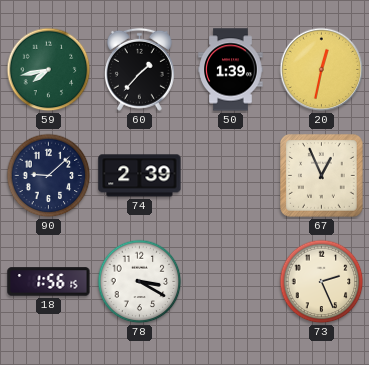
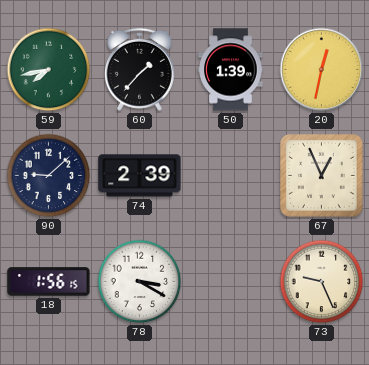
73: 2:26 -> 9:26 (322, 282)
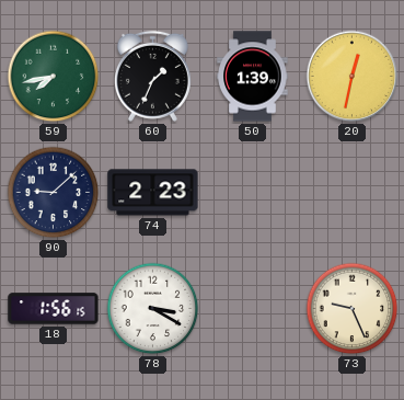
60: 1:37 -> 1:34 (152, 76)
74: 2:39 -> 2:23 (153, 193)
67: 12:56 -> none (322, 176)
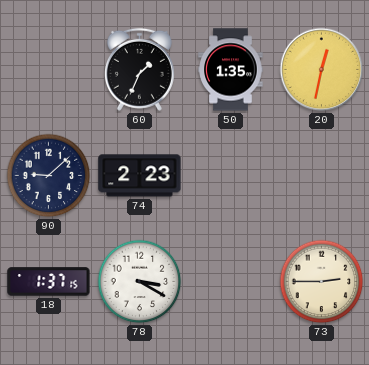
59: 7:43 -> none (54, 77)
50: 1:39 -> 1:35 (231, 70)
18: 1:56 -> 1:37 (49, 282)
73: 9:26 -> 2:45 (322, 282)
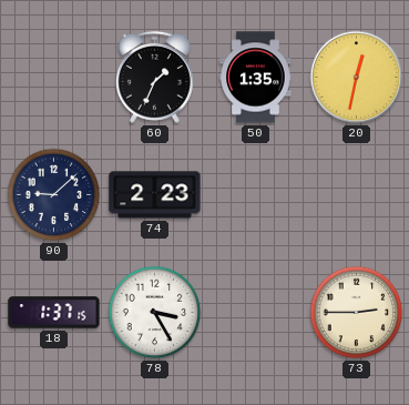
78: 3:20 -> 3:25 (155, 313)
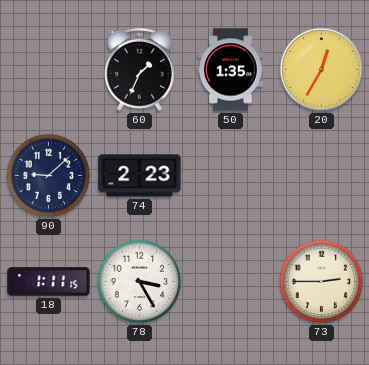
20: 12:32 -> 12:35 (322, 70)
18: 1:37 -> 1:11 (49, 282)
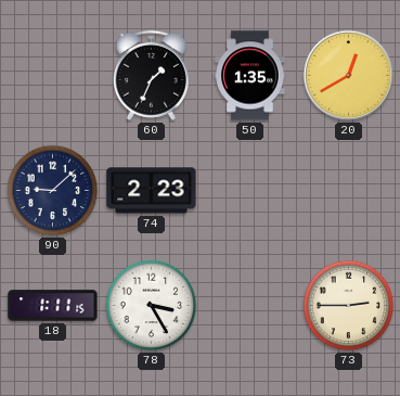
20: 12:35 -> 12:40 (349, 76)
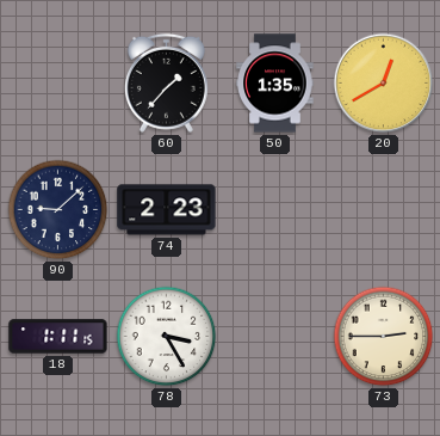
60: 1:34 -> 1:37 (166, 82)
